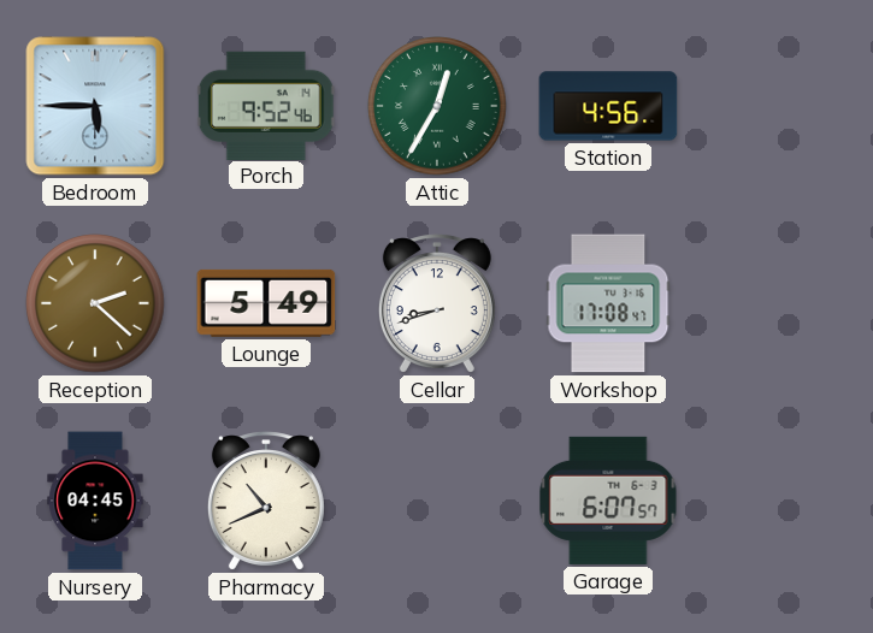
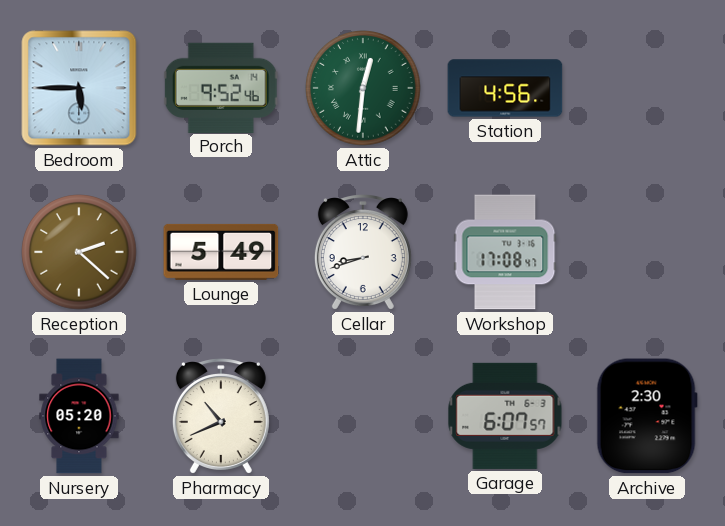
Attic: 12:35 -> 12:31 (363, 88)
Nursery: 04:45 -> 05:20 (79, 416)
Archive: none -> 2:30 (647, 416)
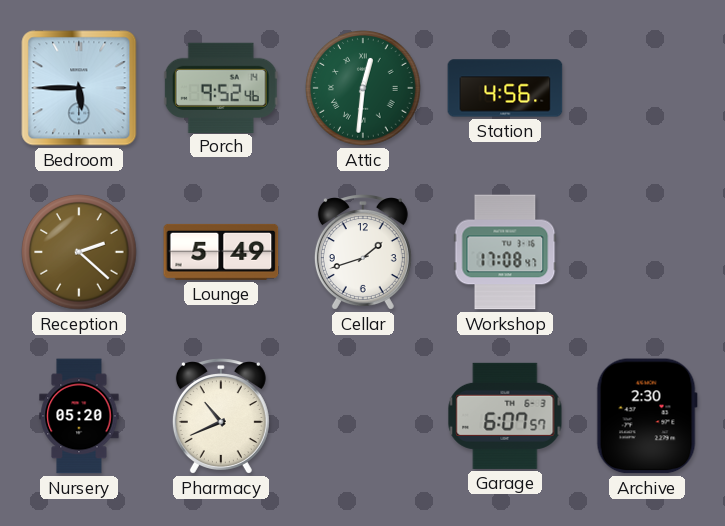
Cellar: 8:42 -> 1:42 (363, 252)
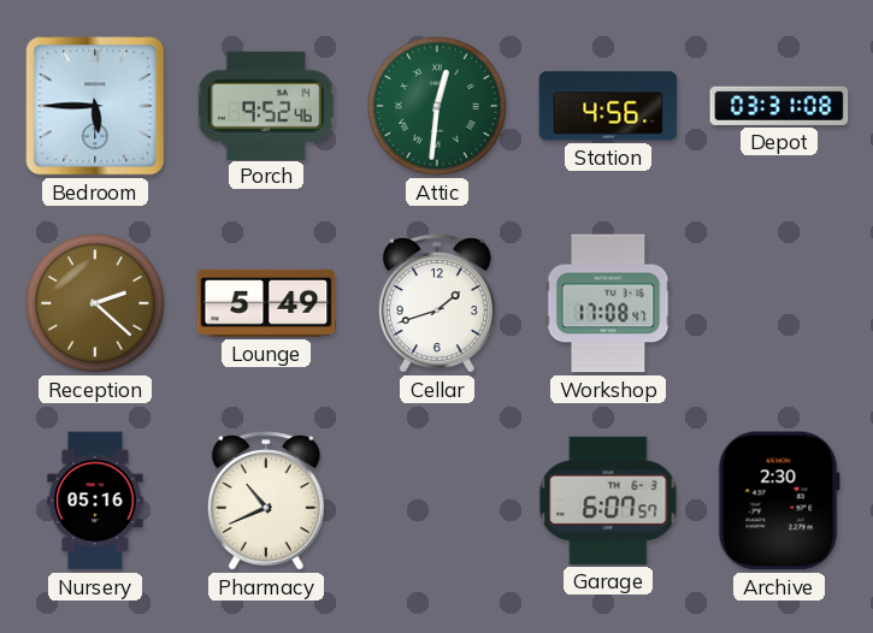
Depot: none -> 03:31 (779, 106)
Nursery: 05:20 -> 05:16 (95, 501)
